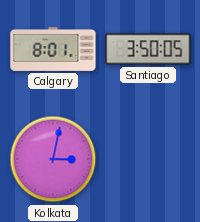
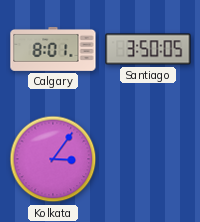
Kolkata: 3:02 -> 3:06 (53, 159)
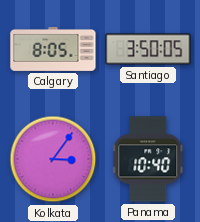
Calgary: 8:01 -> 8:05 (53, 49)
Panama: none -> 10:40 (149, 159)
